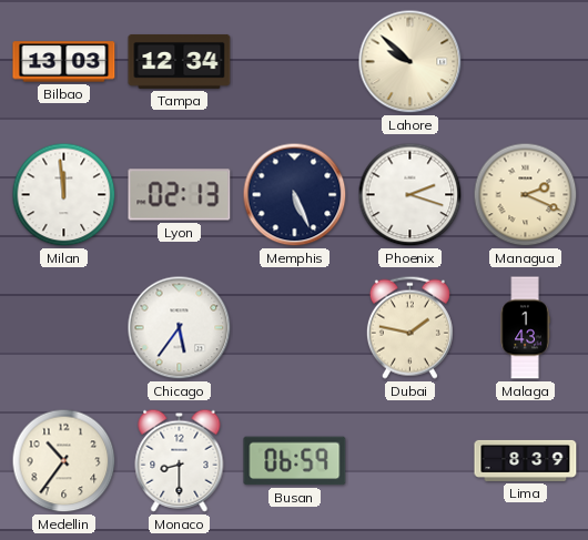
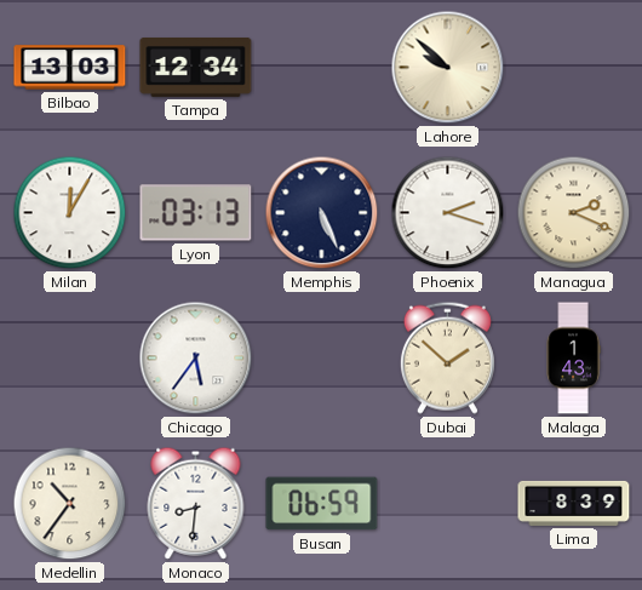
Milan: 11:59 -> 12:05 (70, 213)
Lyon: 02:13 -> 03:13 (196, 213)
Dubai: 1:47 -> 1:52 (447, 357)
Monaco: 8:30 -> 8:31 (196, 503)
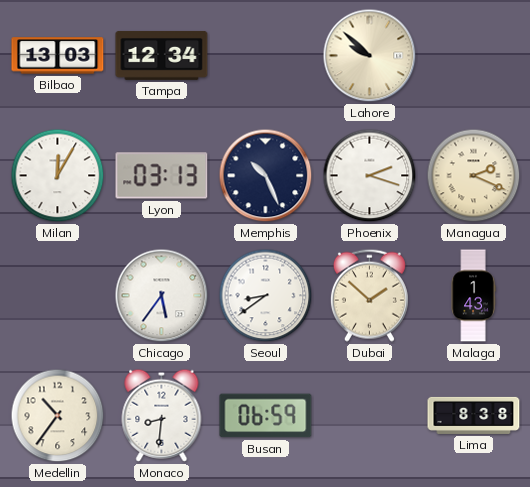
Memphis: 5:26 -> 10:26 (266, 176)
Seoul: none -> 8:39 (266, 296)
Lima: 8:39 -> 8:38 (474, 415)
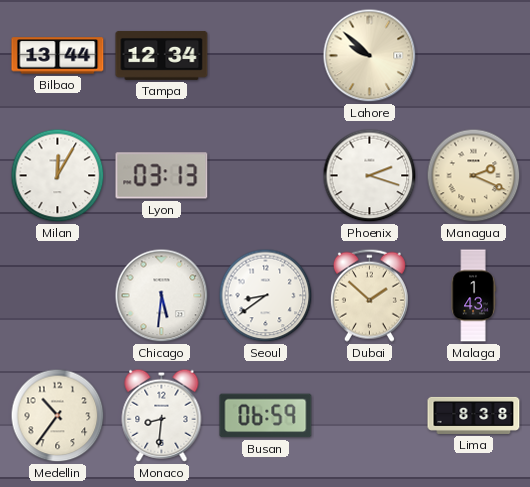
Bilbao: 13:03 -> 13:44 (58, 56)
Memphis: 10:26 -> none (266, 176)
Chicago: 5:36 -> 5:31 (162, 296)
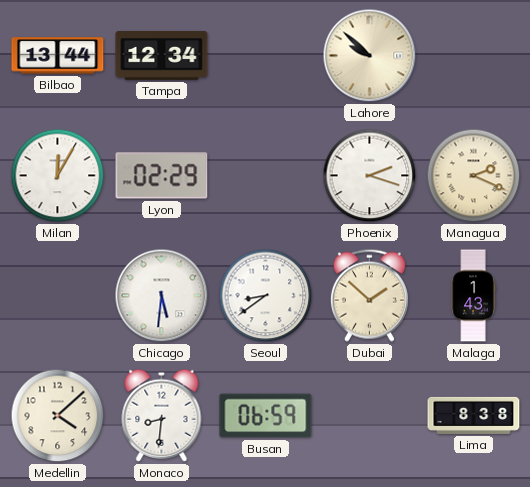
Lyon: 03:13 -> 02:29 (162, 176)
Medellin: 10:36 -> 4:08 (58, 416)
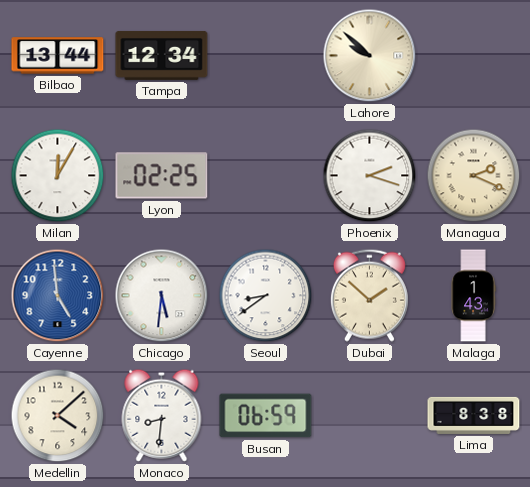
Lyon: 02:29 -> 02:25 (162, 176)
Cayenne: none -> 4:59 (58, 296)
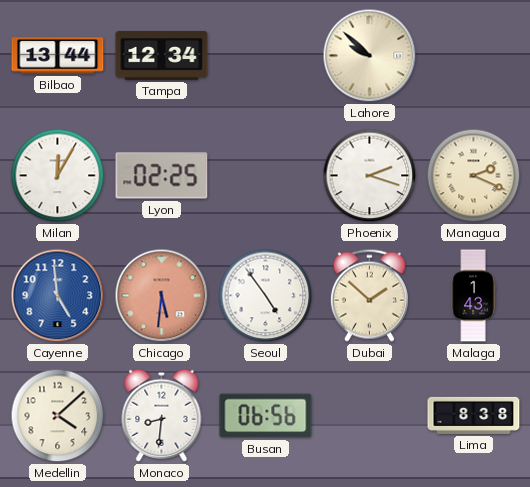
Chicago dial: white -> salmon (162, 296)
Seoul: 8:39 -> 4:54 (266, 296)
Busan: 06:59 -> 06:56 (266, 416)
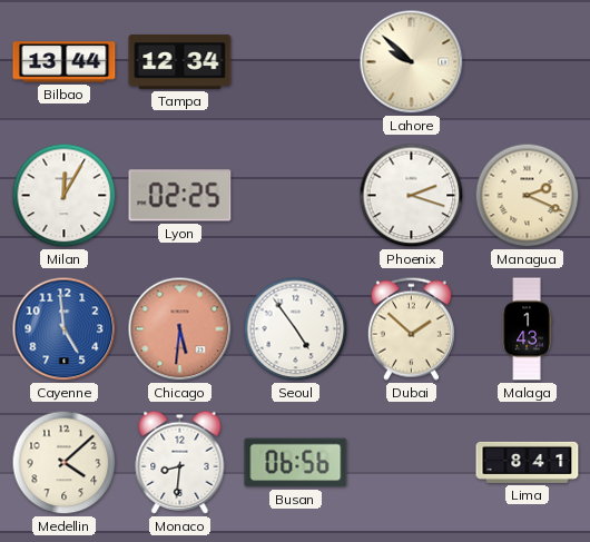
Lima: 8:38 -> 8:41 (528, 462)
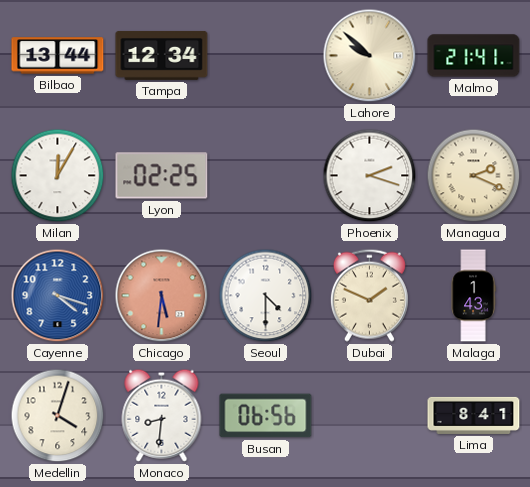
Malmo: none -> 21:41 (474, 56)
Cayenne: 4:59 -> 4:18 (58, 296)
Seoul: 4:54 -> 4:30 (266, 296)
Dubai: 1:52 -> 1:49 (369, 295)
Medellin: 4:08 -> 4:03 (58, 416)
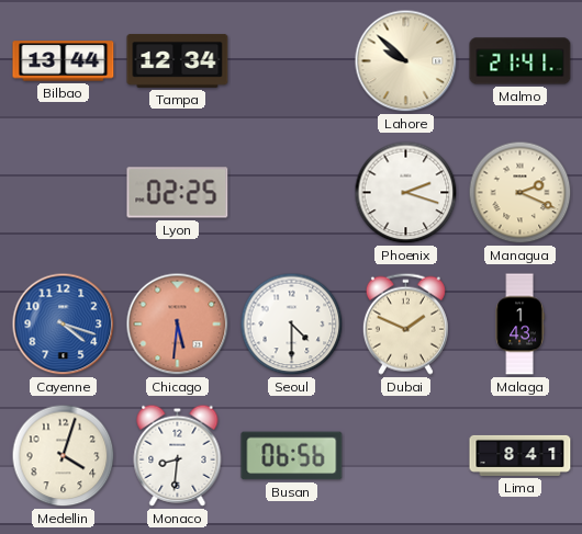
Milan: 12:05 -> none (58, 176)
